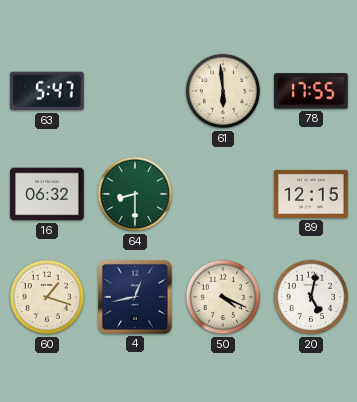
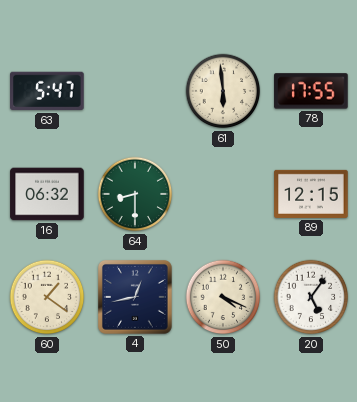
60: 1:18 -> 1:21 (47, 297)
20: 5:02 -> 5:06 (311, 297)
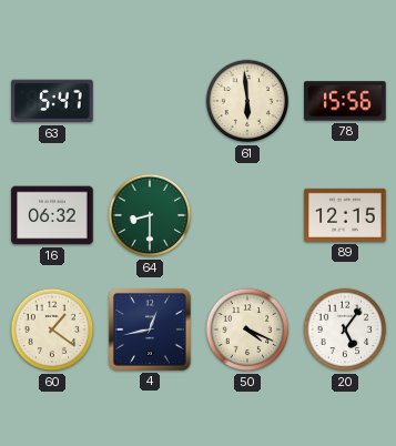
78: 17:55 -> 15:56 (345, 101)
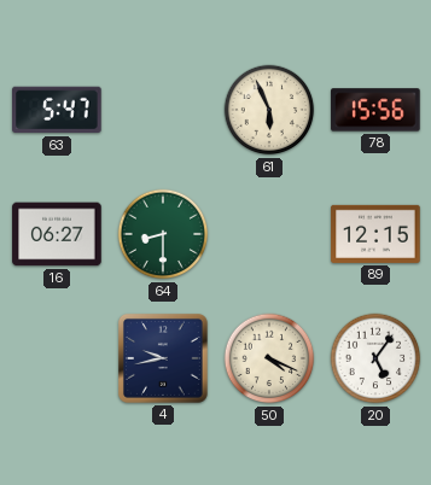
61: 5:59 -> 5:56 (269, 110)
16: 06:32 -> 06:27 (57, 234)
60: 1:21 -> none (52, 330)
4: 12:43 -> 9:43 (163, 358)
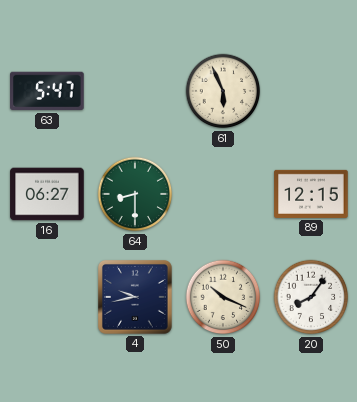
78: 15:56 -> none (375, 110)
50: 4:19 -> 10:19 (223, 297)
20: 5:06 -> 8:06 (311, 297)
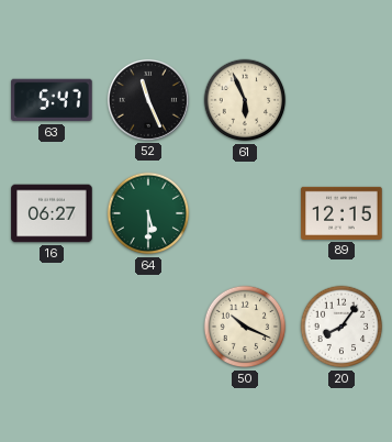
52: none -> 11:26 (148, 100)
64: 8:30 -> 5:30 (148, 213)
4: 9:43 -> none (135, 297)
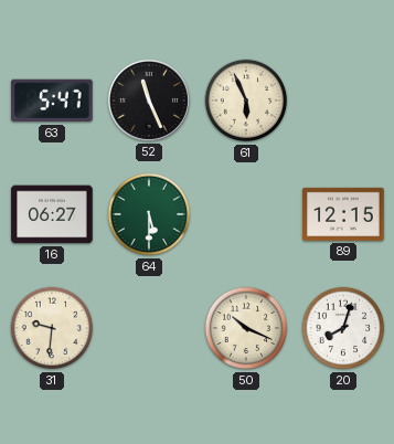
31: none -> 9:31 (52, 328)
20: 8:06 -> 8:03 (343, 328)
